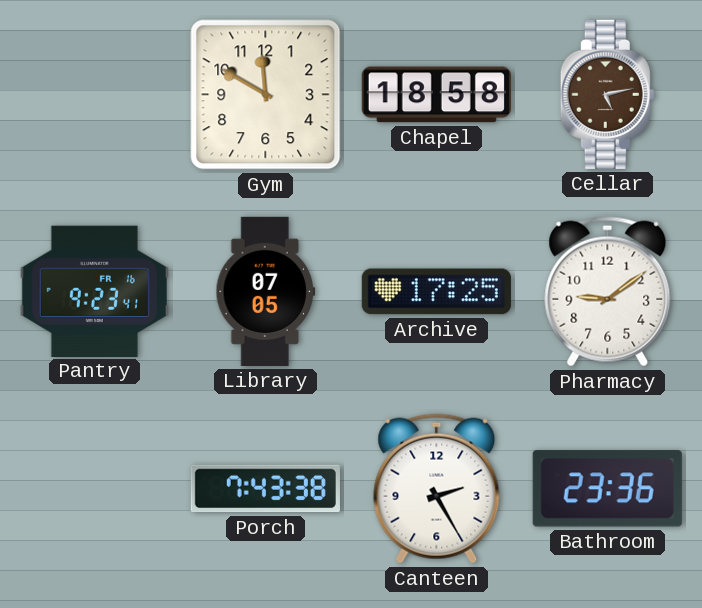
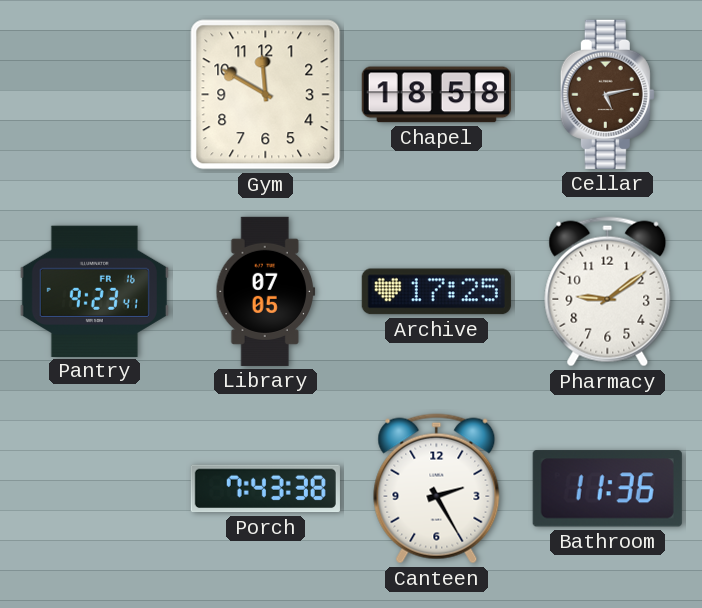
Bathroom: 23:36 -> 11:36 (607, 489)
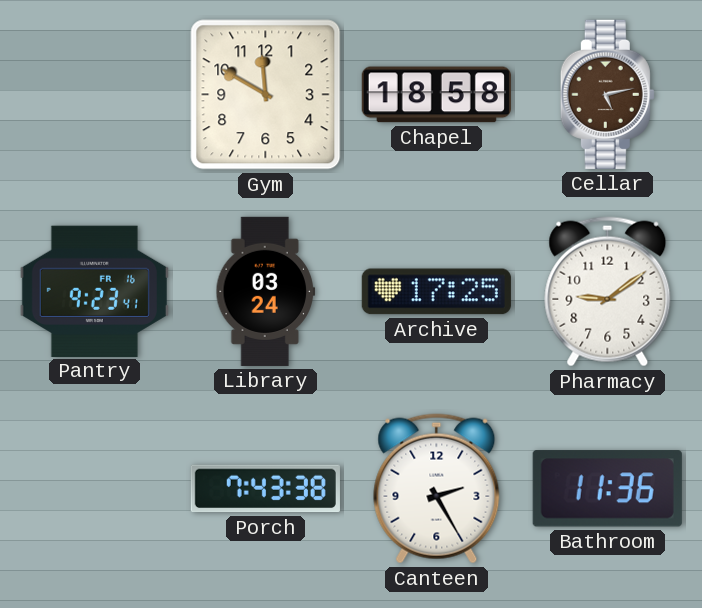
Library: 07:05 -> 03:24 (266, 291)
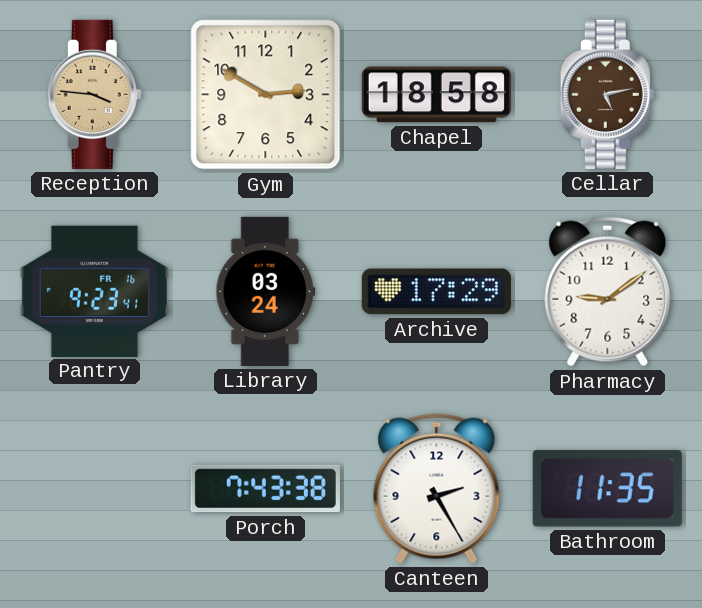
Reception: none -> 3:46 (94, 94)
Gym: 11:50 -> 2:50 (266, 95)
Archive: 17:25 -> 17:29 (436, 292)
Bathroom: 11:36 -> 11:35 (607, 489)
